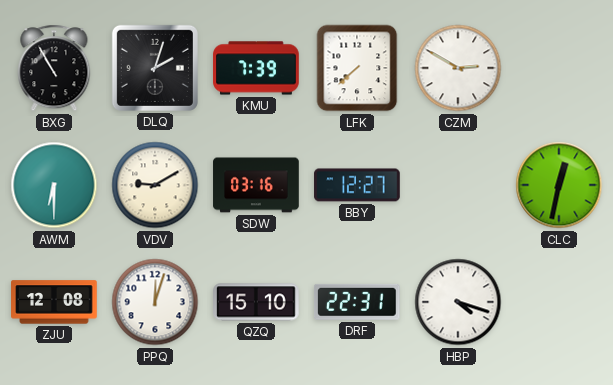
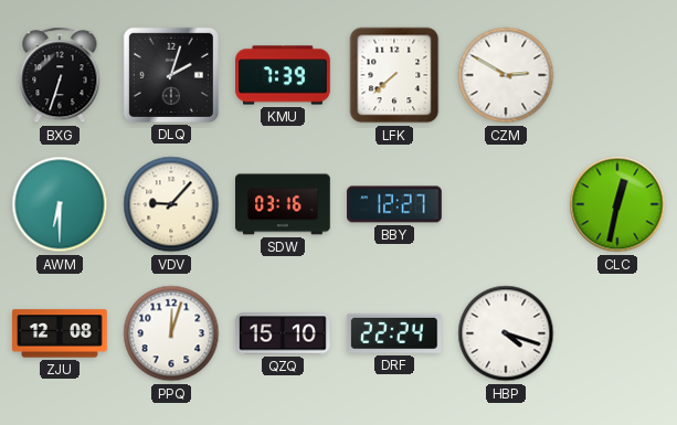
BXG: 10:55 -> 6:33 (60, 75)
VDV: 9:10 -> 9:07 (171, 204)
DRF: 22:31 -> 22:24 (394, 333)
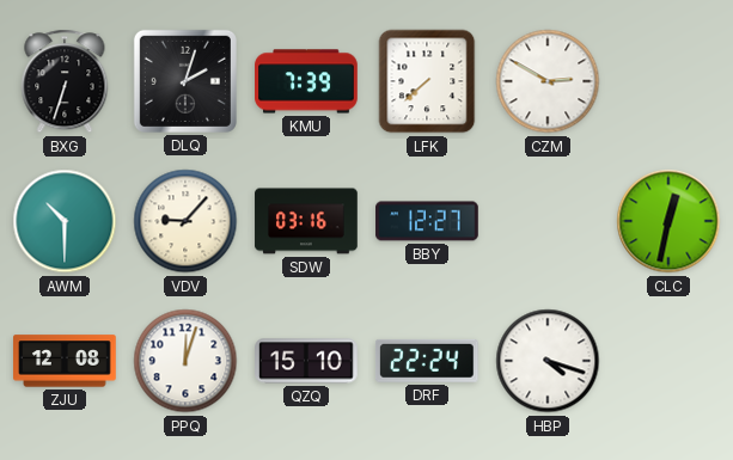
AWM: 6:30 -> 10:30 (65, 221)
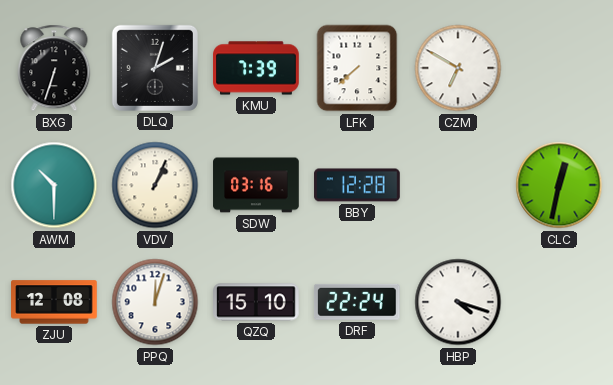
CZM: 2:50 -> 6:50 (458, 68)
VDV: 9:07 -> 1:04 (155, 185)
BBY: 12:27 -> 12:28 (357, 185)
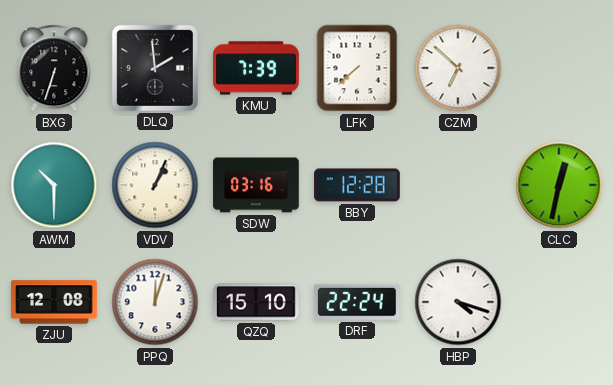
DLQ: 2:03 -> 1:59 (155, 68)
CZM: 6:50 -> 6:52 (458, 68)
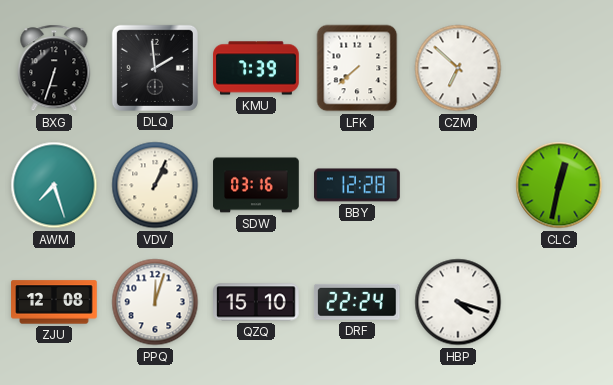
AWM: 10:30 -> 7:27 (54, 185)
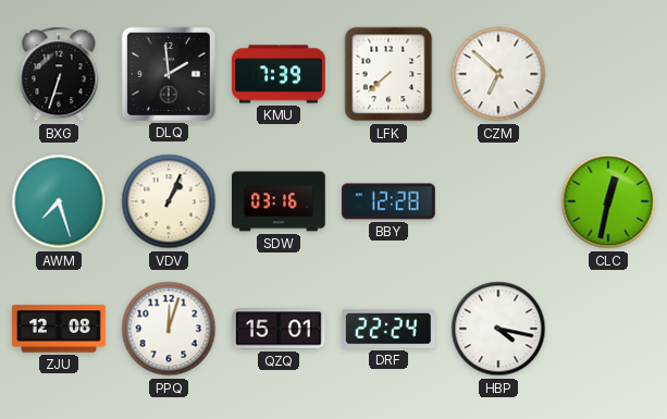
QZQ: 15:10 -> 15:01 (279, 329)
HBP: 4:18 -> 4:17 (498, 329)
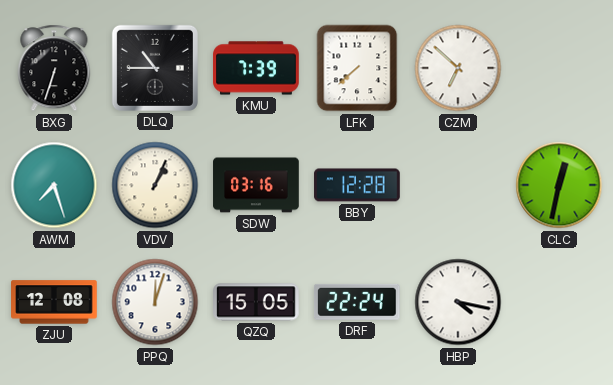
DLQ: 1:59 -> 10:45 (155, 68)
QZQ: 15:01 -> 15:05 (256, 302)
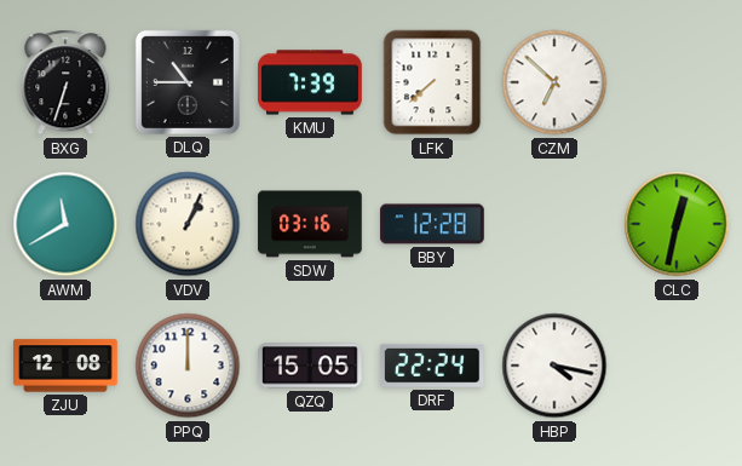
AWM: 7:27 -> 11:40 (65, 224)
PPQ: 12:03 -> 12:00 (188, 366)
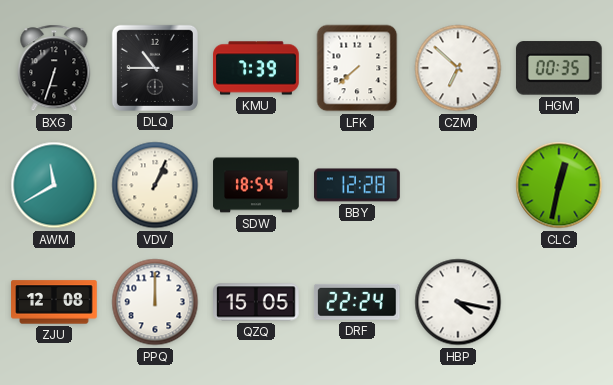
HGM: none -> 00:35 (559, 68)
SDW: 03:16 -> 18:54 (256, 185)
